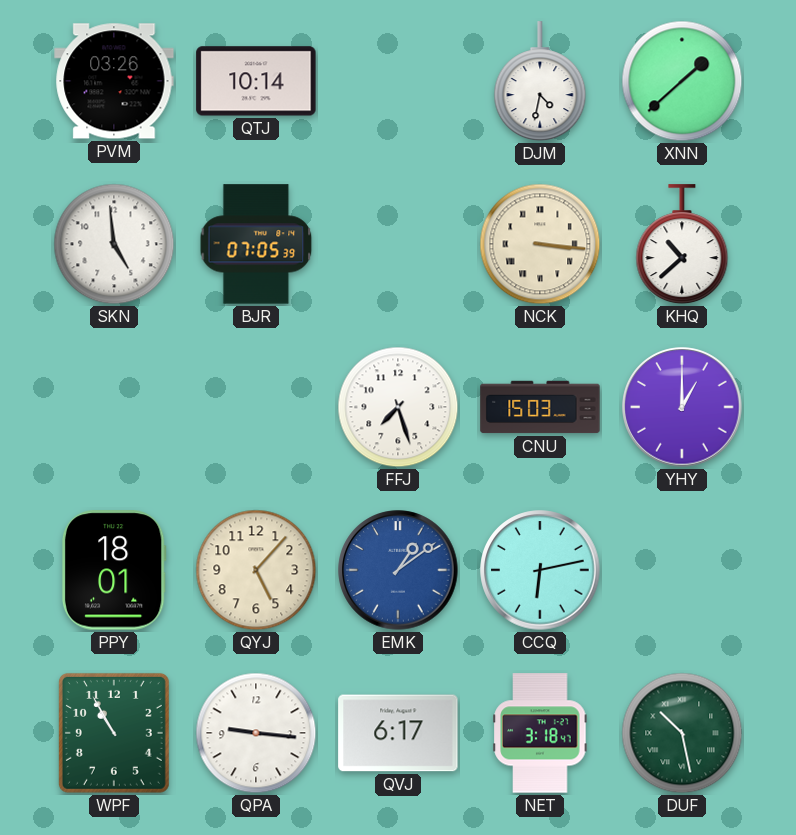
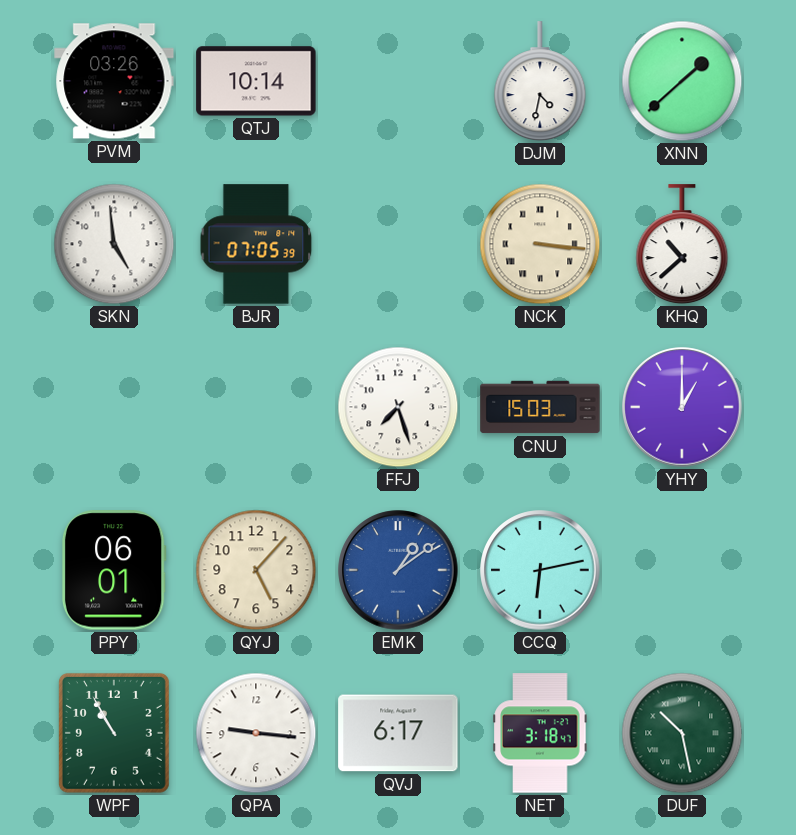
PPY: 18:01 -> 06:01 (114, 570)
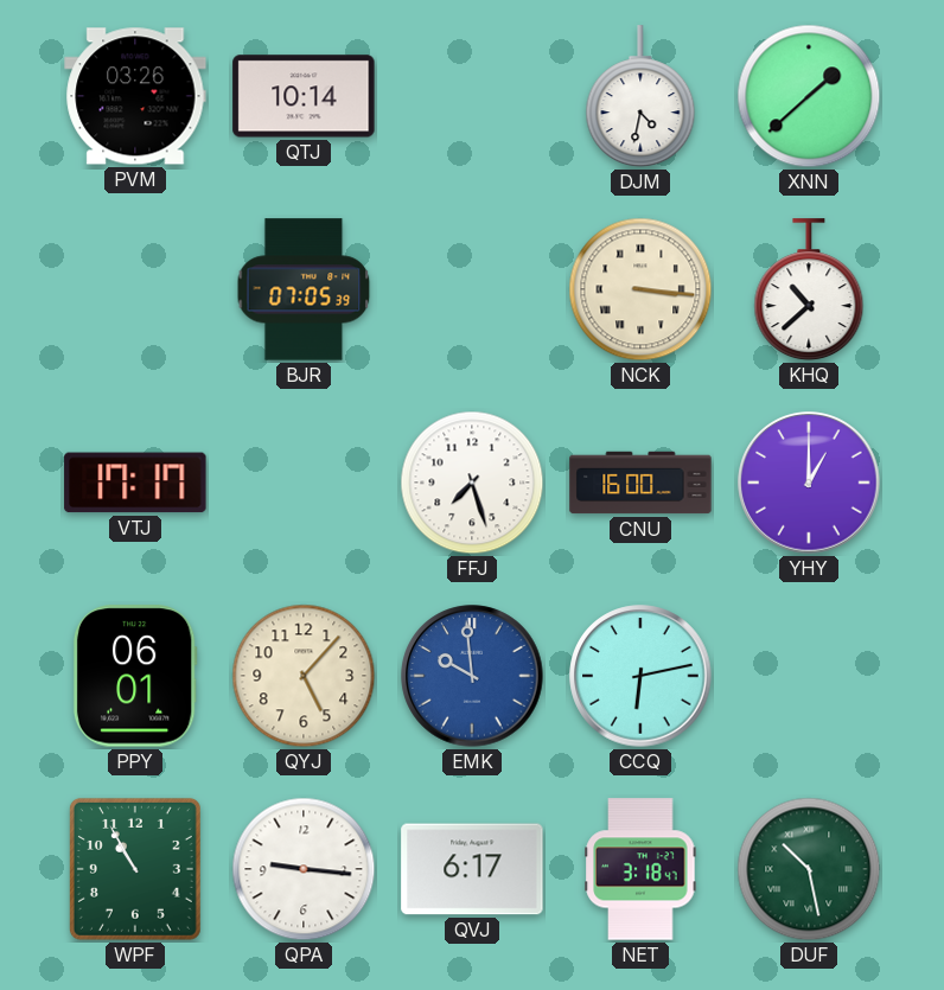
SKN: 4:59 -> none (114, 244)
VTJ: none -> 17:17 (135, 483)
CNU: 15:03 -> 16:00 (640, 483)
EMK: 1:09 -> 9:59 (472, 676)
